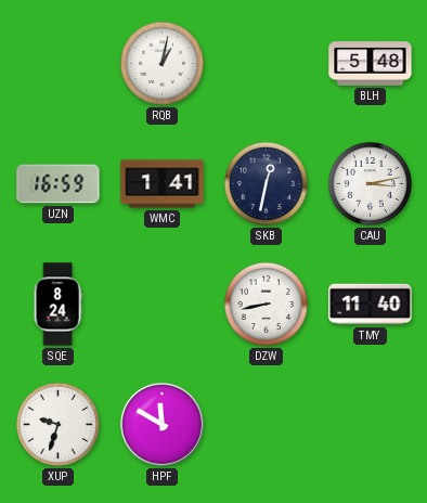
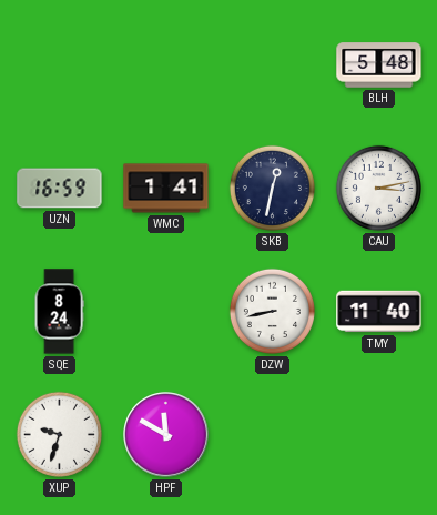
RQB: 1:02 -> none (161, 63)
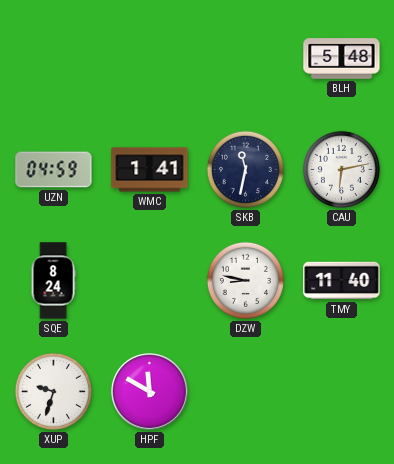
UZN: 16:59 -> 04:59 (54, 170)
SKB: 12:32 -> 11:32 (245, 169)
CAU: 3:13 -> 6:13 (341, 169)
DZW: 8:43 -> 8:47 (245, 280)
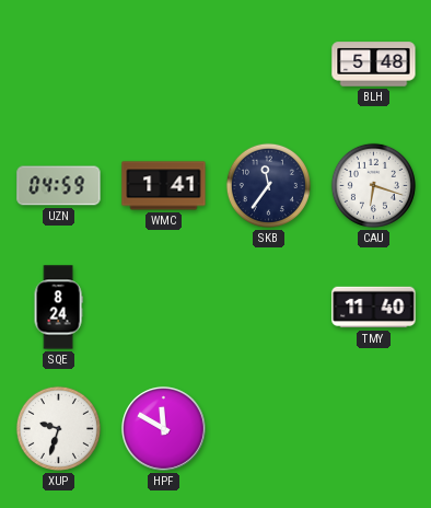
SKB: 11:32 -> 11:36 (268, 185)
CAU: 6:13 -> 6:18 (373, 185)
DZW: 8:47 -> none (245, 280)
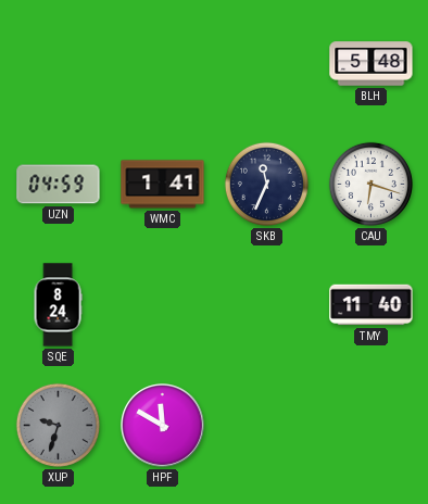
SKB: 11:36 -> 11:34 (266, 184)
XUP dial: white -> grey (58, 425)
